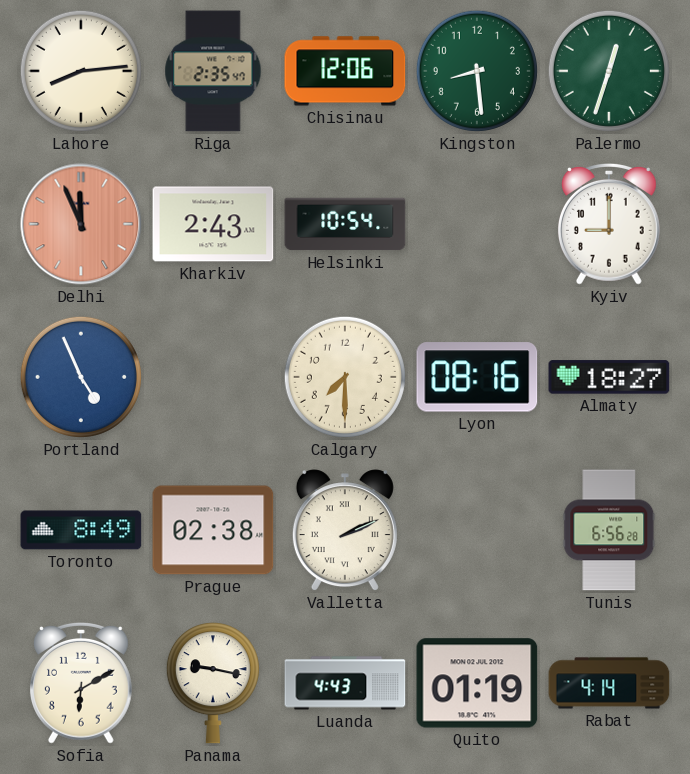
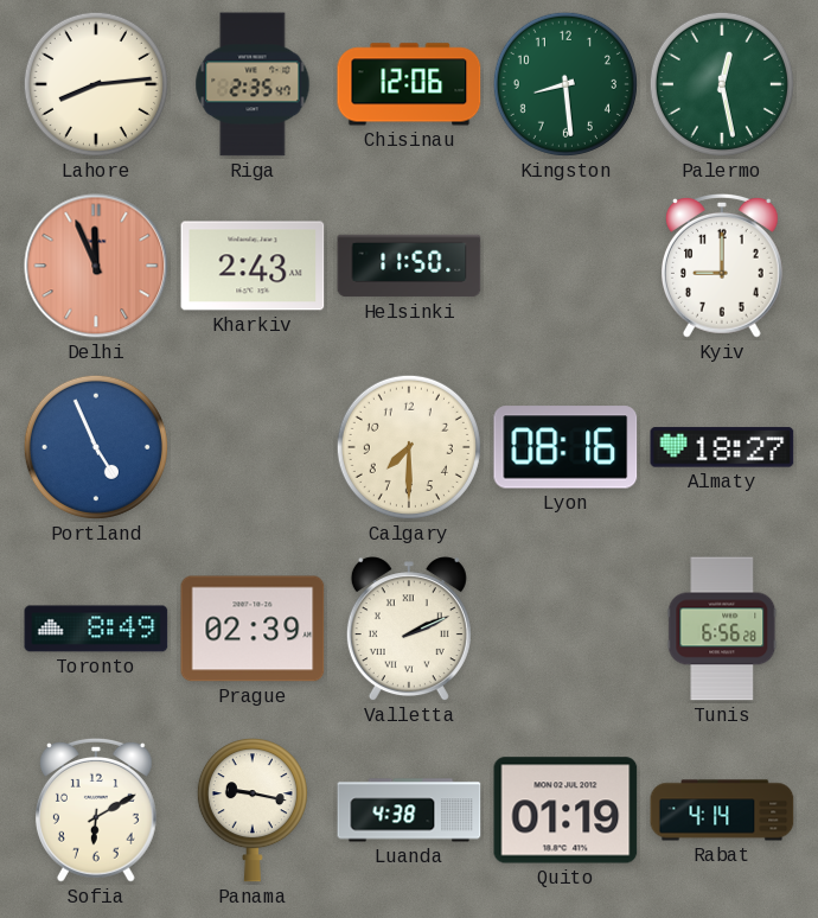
Palermo: 12:33 -> 12:28 (722, 84)
Helsinki: 10:54 -> 11:50 (409, 266)
Prague: 02:38 -> 02:39 (253, 629)
Luanda: 4:43 -> 4:38 (409, 810)
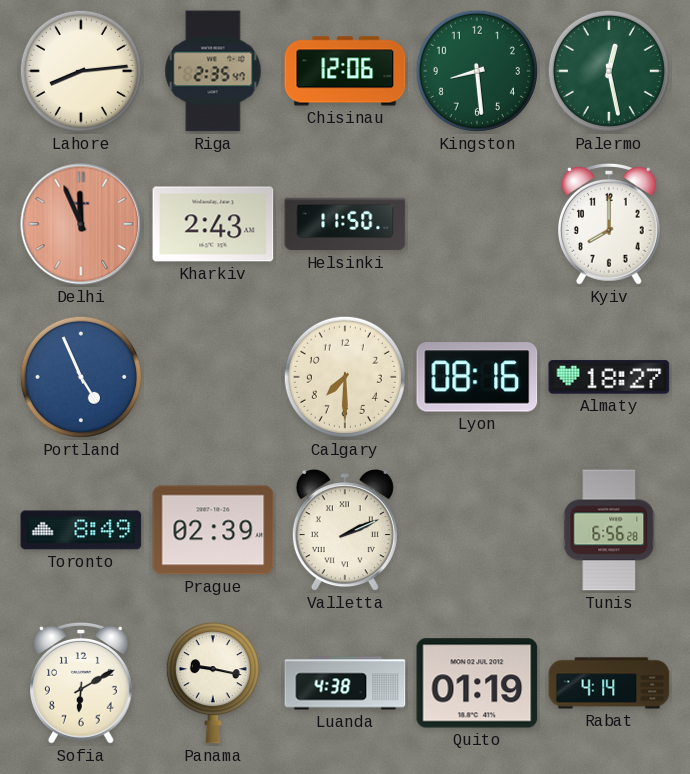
Kyiv: 9:00 -> 8:00 (609, 225)
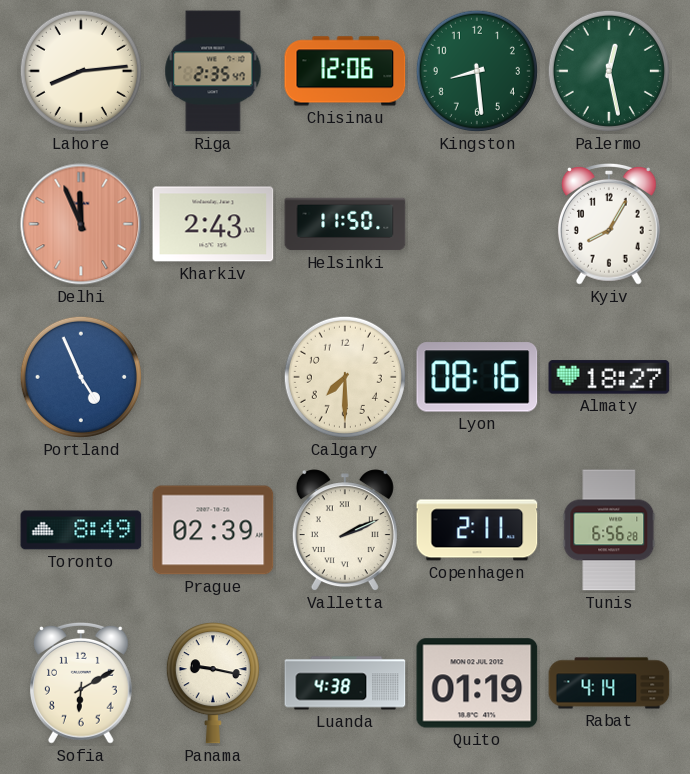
Kyiv: 8:00 -> 8:05 (609, 225)
Copenhagen: none -> 2:11 (477, 530)
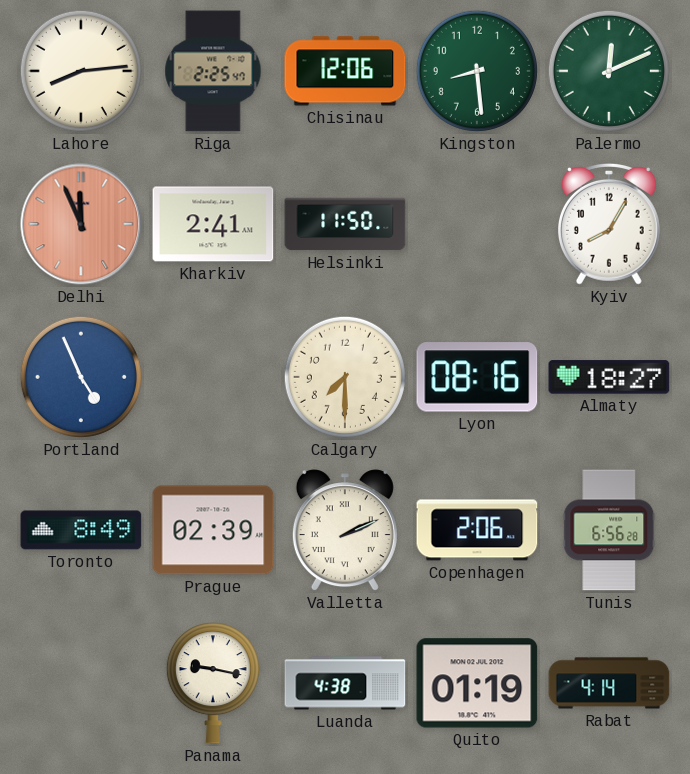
Riga: 2:35 -> 2:25 (213, 71)
Palermo: 12:28 -> 12:11 (609, 71)
Kharkiv: 2:43 -> 2:41 (213, 224)
Copenhagen: 2:11 -> 2:06 (477, 530)
Sofia: 6:10 -> none (81, 684)
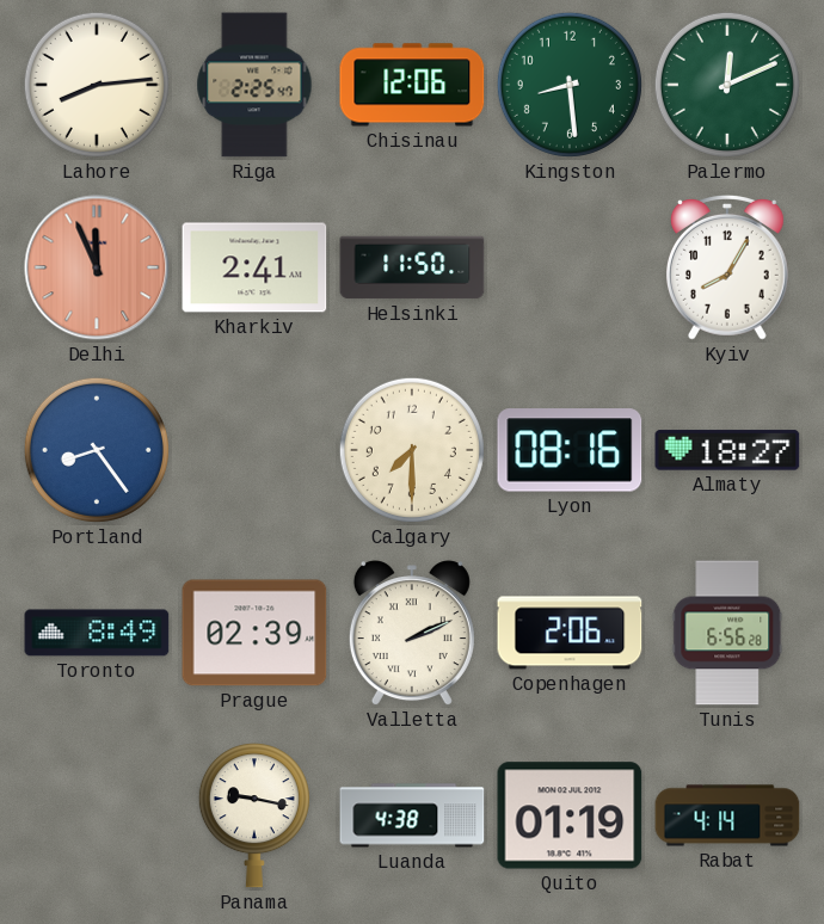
Portland: 4:56 -> 8:24 (97, 450)
